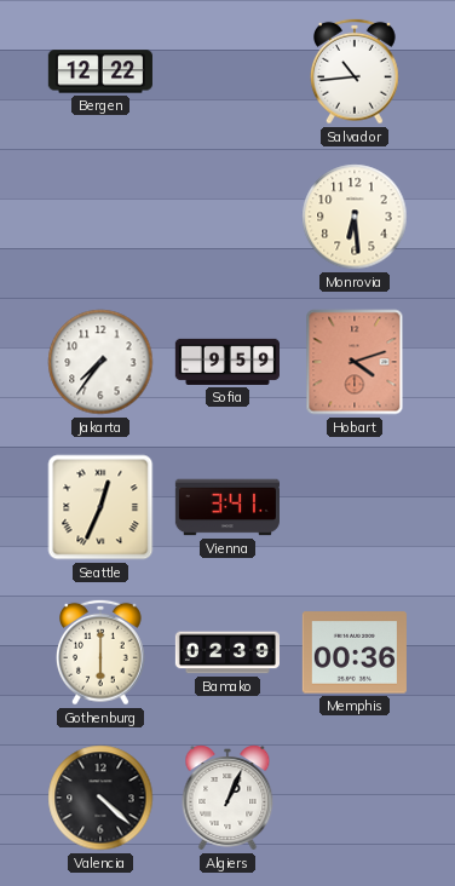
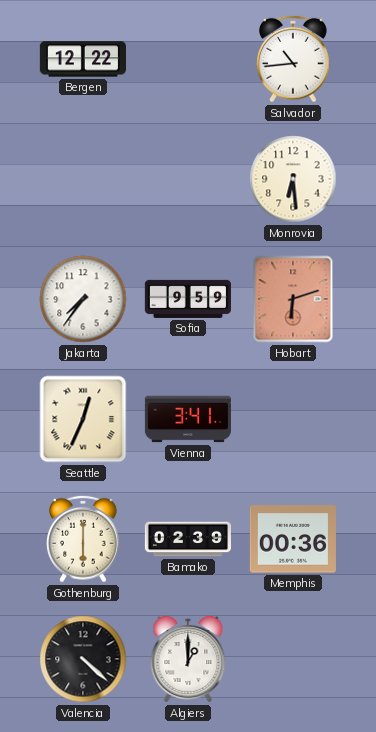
Hobart: 4:12 -> 6:12 (293, 299)
Algiers: 1:04 -> 1:00 (188, 659)
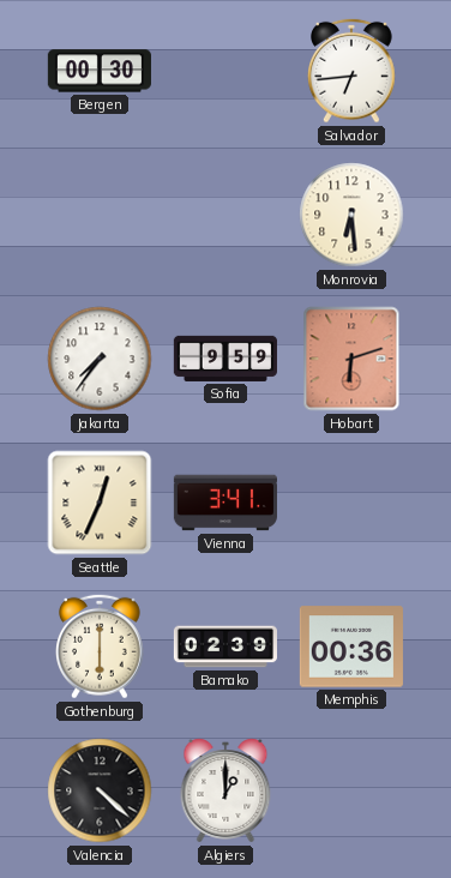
Bergen: 12:22 -> 00:30 (100, 71)
Salvador: 10:44 -> 6:44 (353, 71)
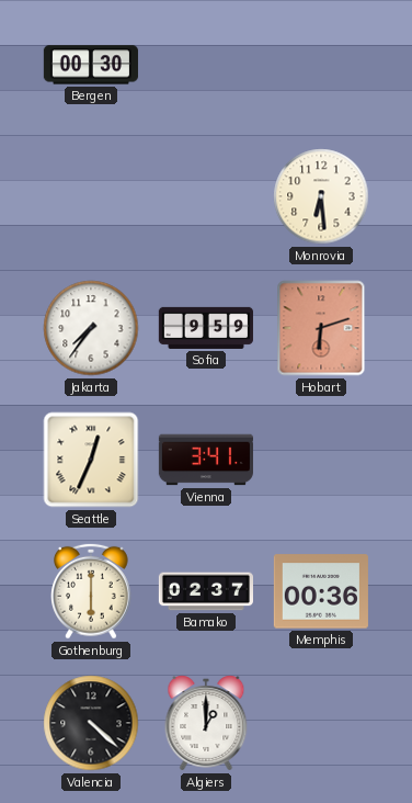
Salvador: 6:44 -> none (353, 71)
Bamako: 02:39 -> 02:37 (205, 591)
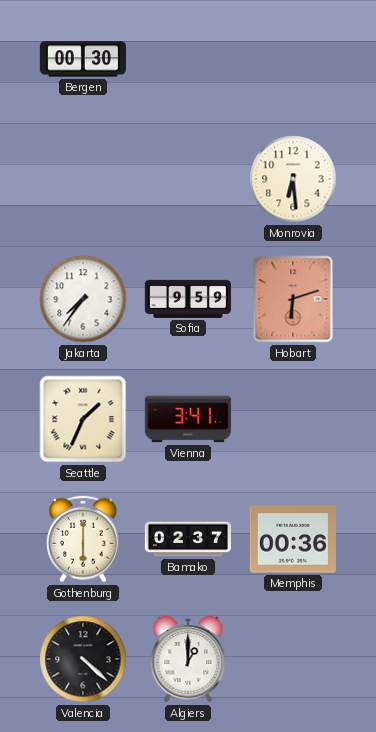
Seattle: 12:34 -> 1:34 (83, 419)
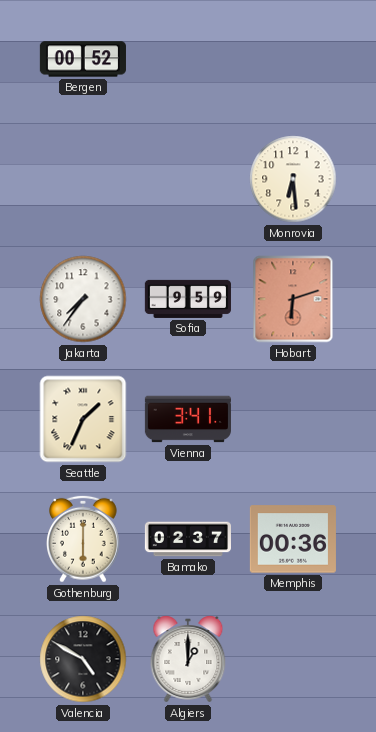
Bergen: 00:30 -> 00:52 (83, 59)
Valencia: 4:22 -> 4:50 (83, 659)
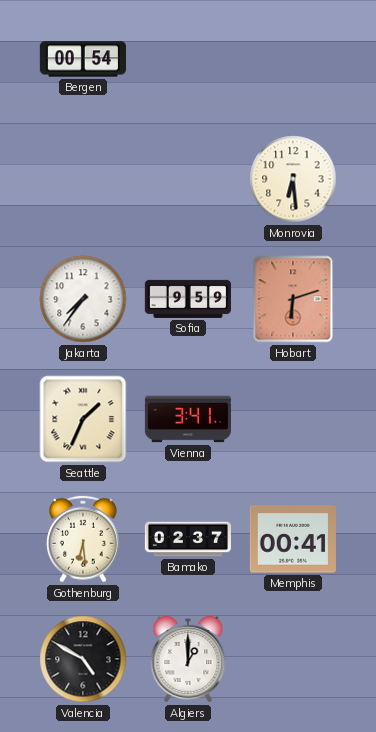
Bergen: 00:52 -> 00:54 (83, 59)
Gothenburg: 6:00 -> 6:29 (84, 539)
Memphis: 00:36 -> 00:41 (293, 539)
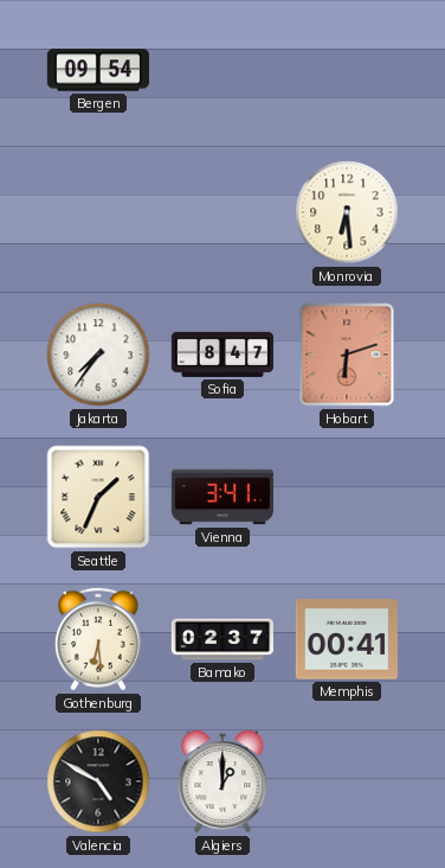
Bergen: 00:54 -> 09:54 (98, 70)
Sofia: 9:59 -> 8:47 (222, 355)
